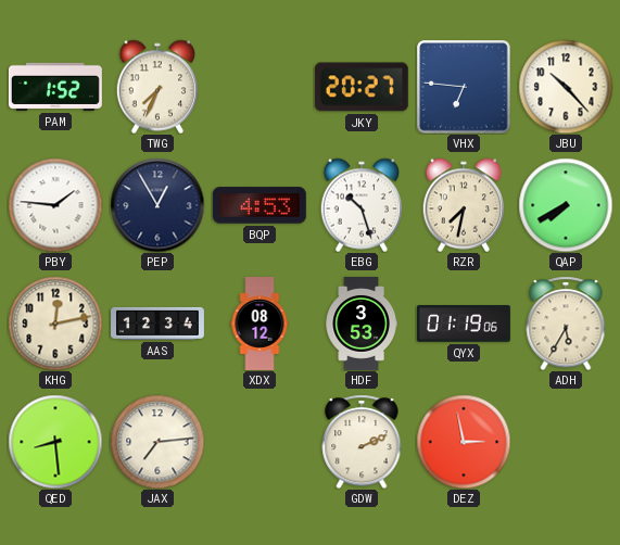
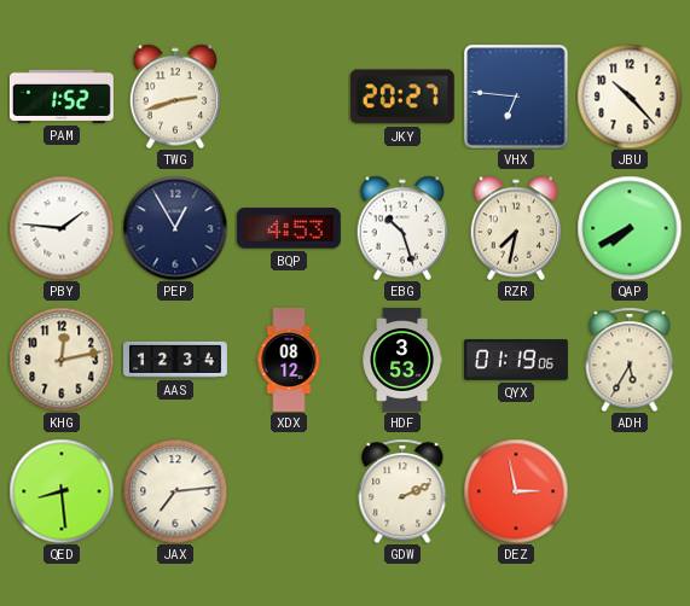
TWG: 7:34 -> 2:42 (175, 97)
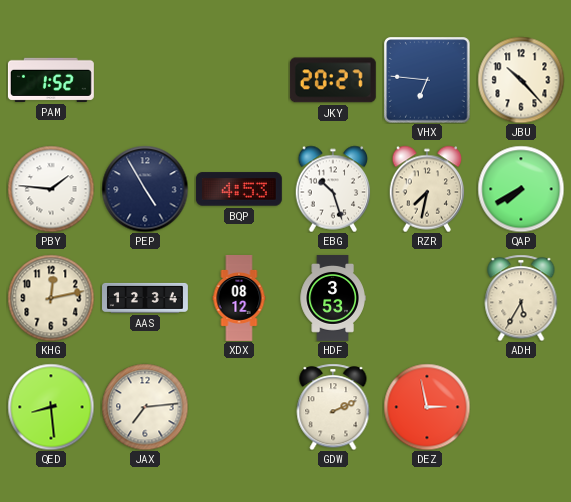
TWG: 2:42 -> none (175, 97)
PEP: 12:55 -> 4:55 (145, 189)
QYX: 01:19 -> none (516, 360)
